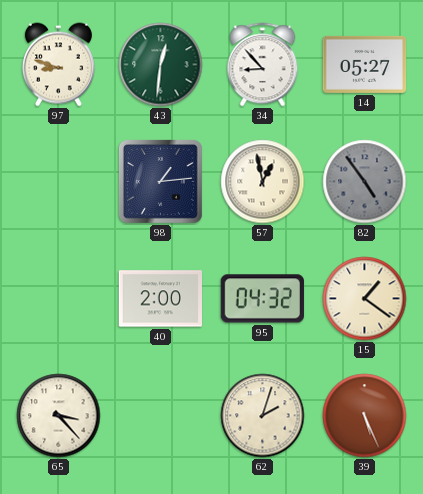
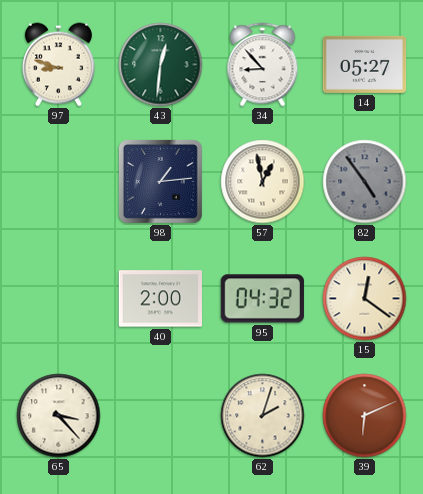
15: 1:21 -> 12:21 (365, 299)
39: 5:26 -> 6:11 (365, 416)
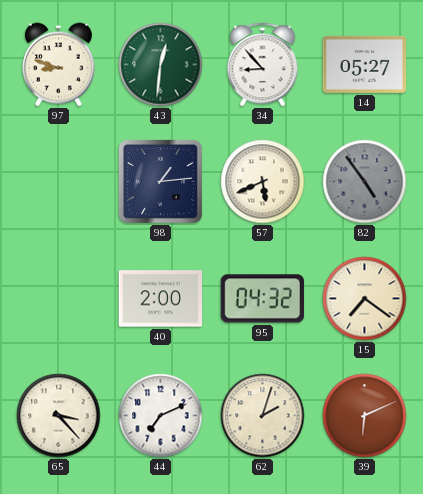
57: 12:58 -> 5:41 (263, 182)
15: 12:21 -> 7:21 (365, 299)
44: none -> 7:11 (161, 416)
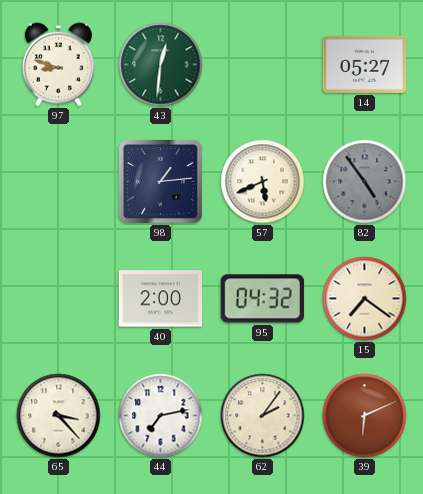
34: 8:53 -> none (263, 65)
44: 7:11 -> 7:13 (161, 416)
62: 2:03 -> 2:06 (263, 416)
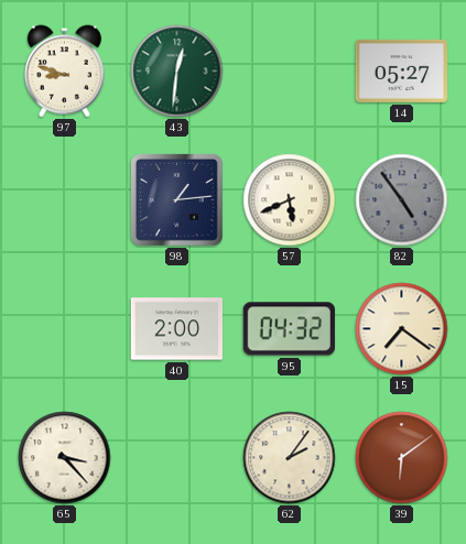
44: 7:13 -> none (161, 416)
39: 6:11 -> 6:09 (402, 458)
